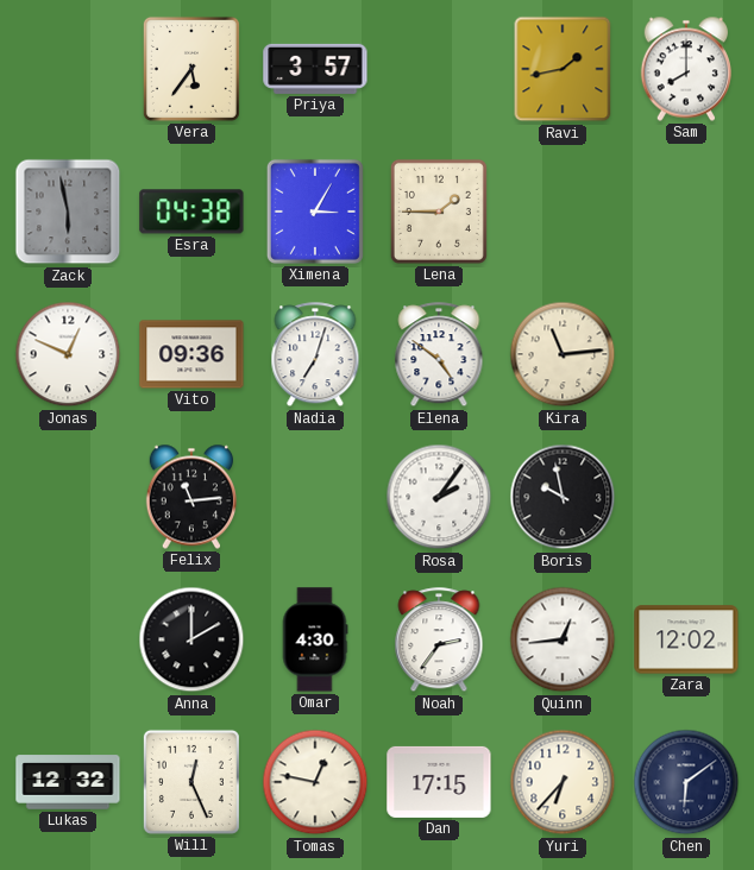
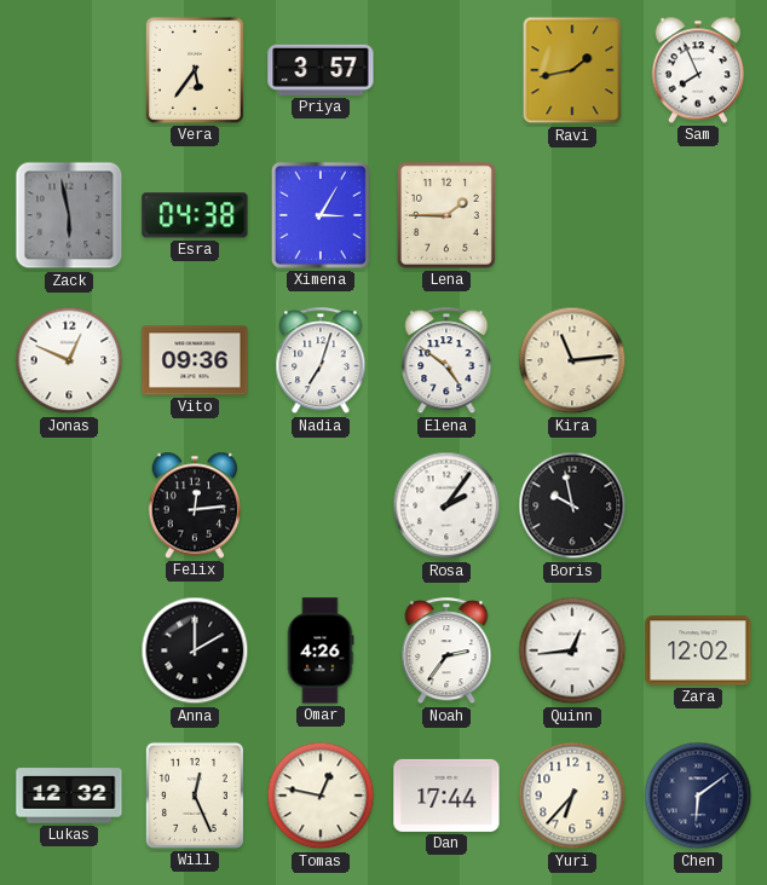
Sam: 8:00 -> 7:56 (697, 70)
Felix: 11:14 -> 12:14 (194, 505)
Omar: 4:30 -> 4:26 (321, 650)
Dan: 17:15 -> 17:44 (446, 796)
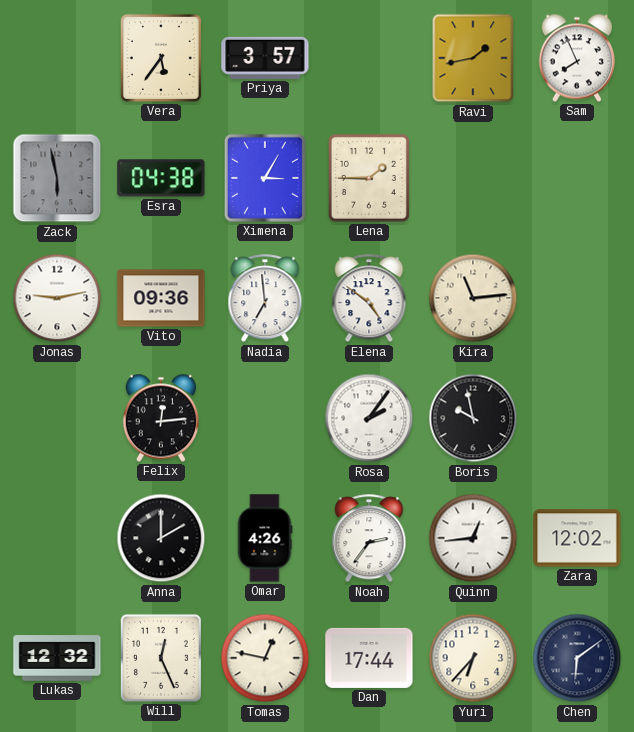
Jonas: 12:49 -> 9:13 (57, 298)
Nadia: 7:03 -> 6:59 (265, 299)
